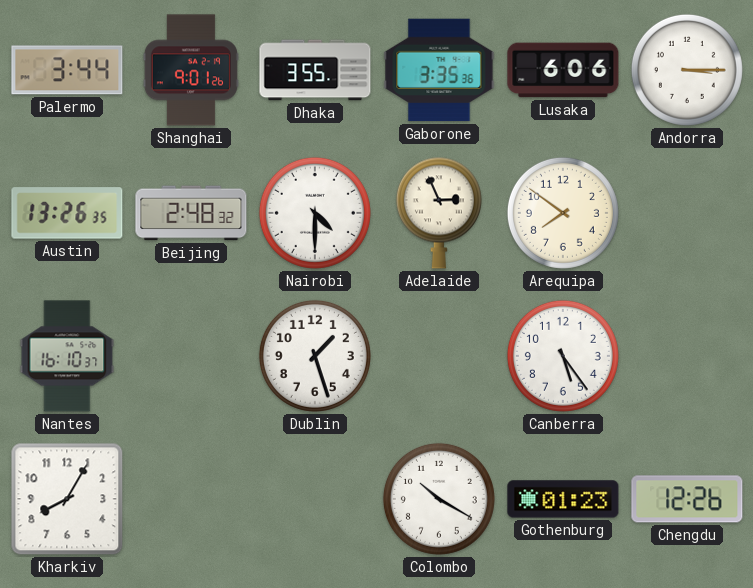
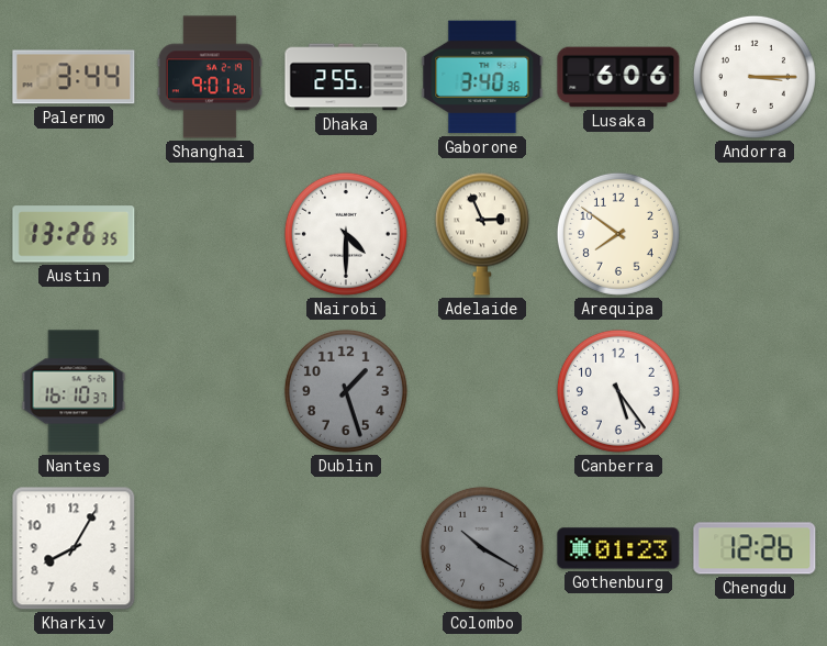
Dhaka: 3:55 -> 2:55 (346, 77)
Gaborone: 3:35 -> 3:40 (482, 77)
Beijing: 2:48 -> none (191, 213)
Dublin dial: white -> grey (346, 391)
Colombo dial: white -> grey (482, 548)
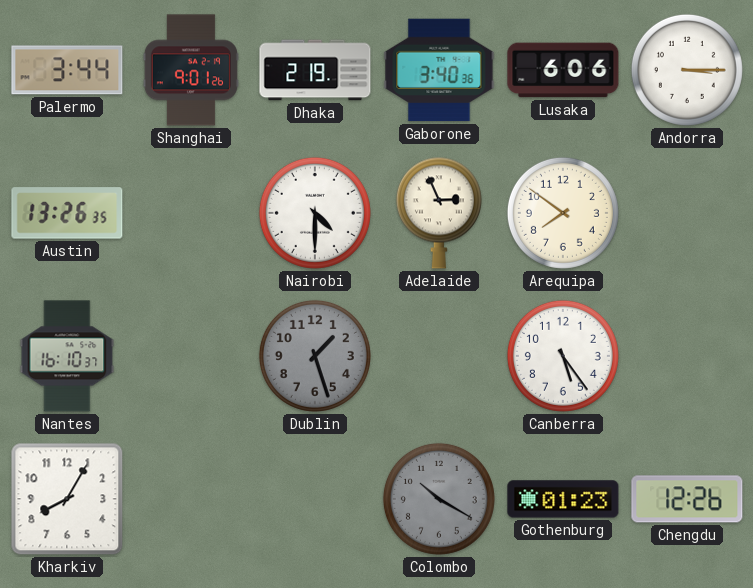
Dhaka: 2:55 -> 2:19 (315, 70)
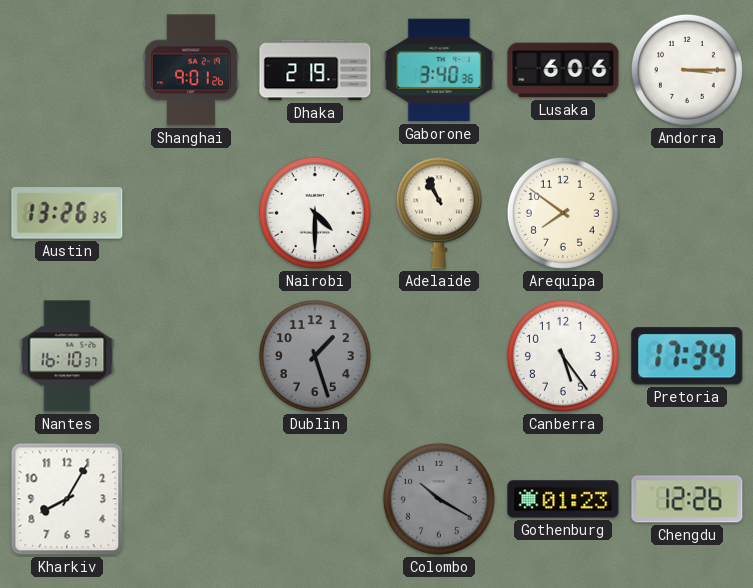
Palermo: 3:44 -> none (67, 70)
Adelaide: 2:56 -> 10:56 (439, 213)
Pretoria: none -> 17:34 (687, 356)
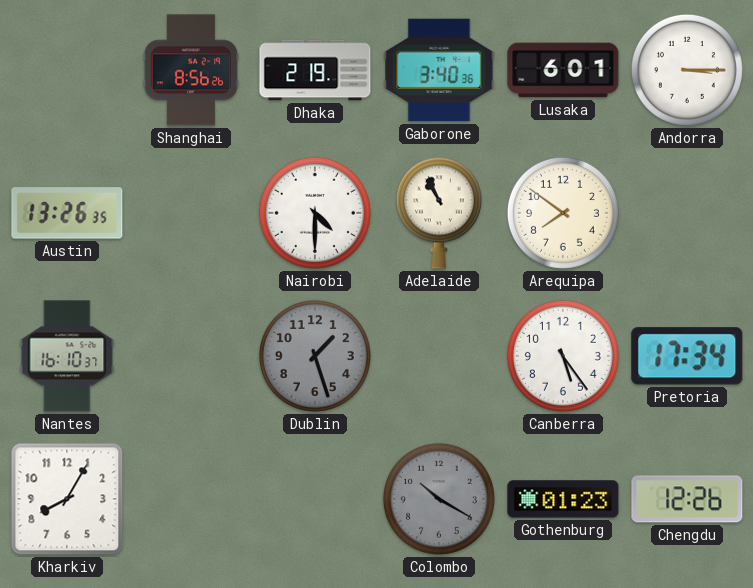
Shanghai: 9:01 -> 8:56 (191, 70)
Lusaka: 6:06 -> 6:01 (563, 70)
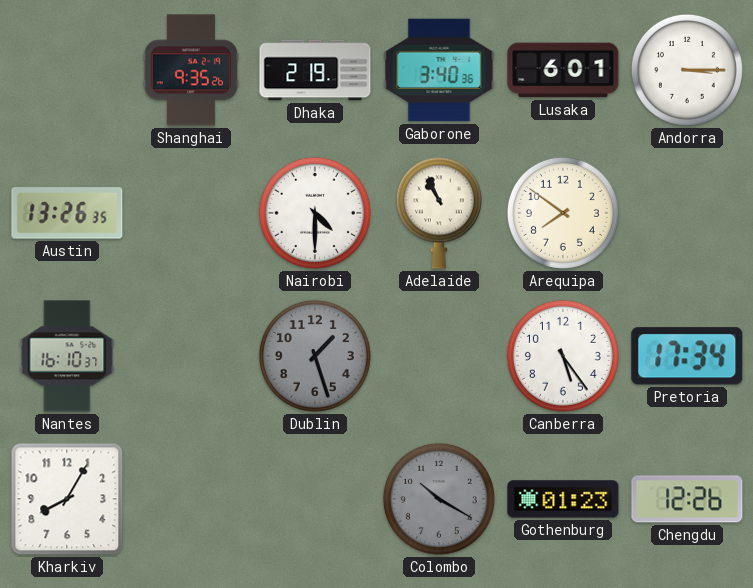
Shanghai: 8:56 -> 9:35 (191, 70)
